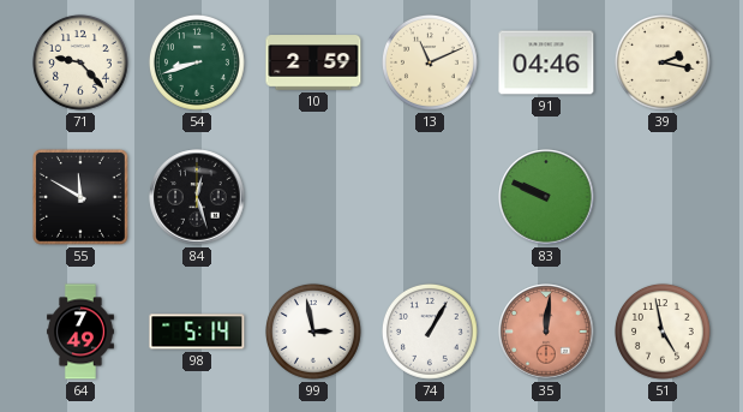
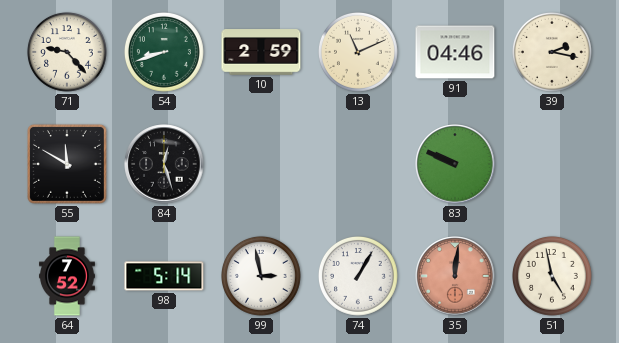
64: 7:49 -> 7:52 (67, 276)
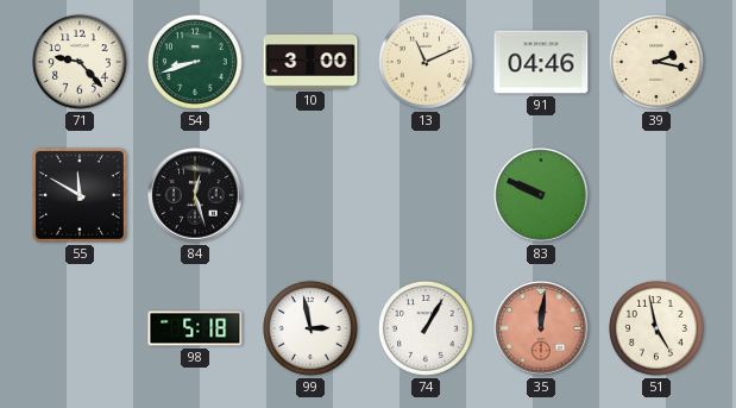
10: 2:59 -> 3:00 (310, 62)
64: 7:52 -> none (67, 276)
98: 5:14 -> 5:18 (195, 328)
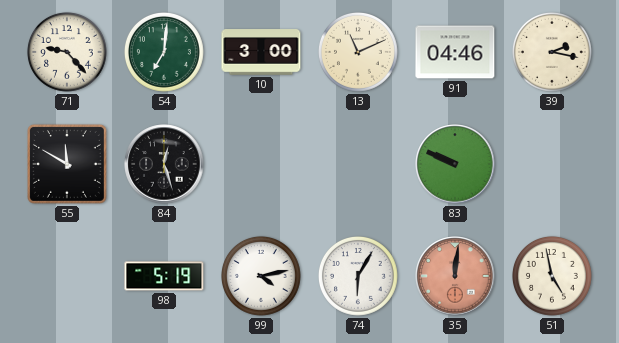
54: 8:42 -> 7:01 (164, 52)
98: 5:18 -> 5:19 (164, 276)
99: 2:58 -> 4:13 (261, 276)
74: 1:05 -> 6:05 (358, 276)
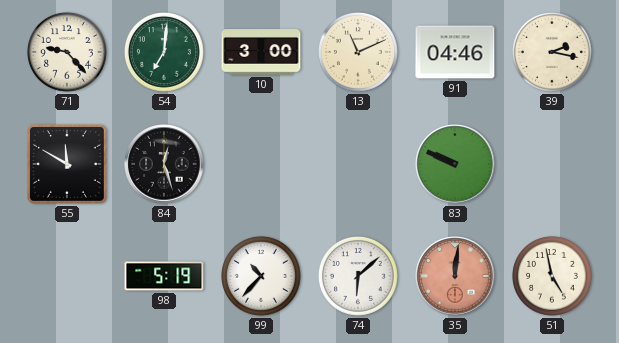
99: 4:13 -> 10:37 (261, 276)
74: 6:05 -> 6:08 (358, 276)
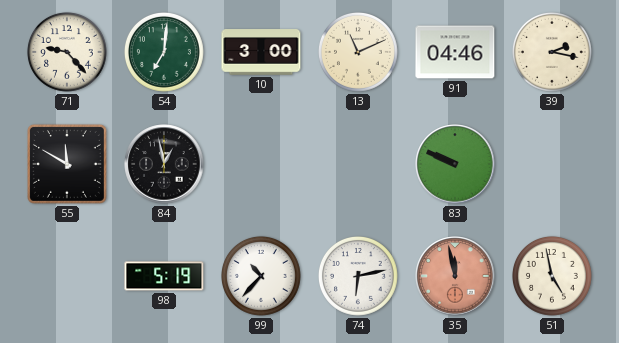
84: 12:27 -> 12:58 (164, 164)
74: 6:08 -> 6:13 (358, 276)
35: 12:01 -> 11:58 (455, 276)
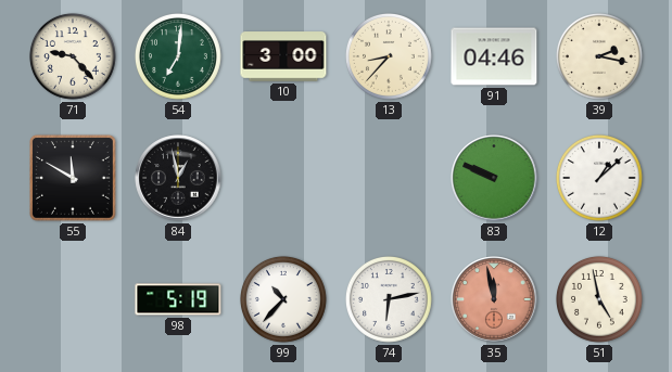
13: 11:11 -> 8:37 (389, 56)
12: none -> 1:08 (599, 178)
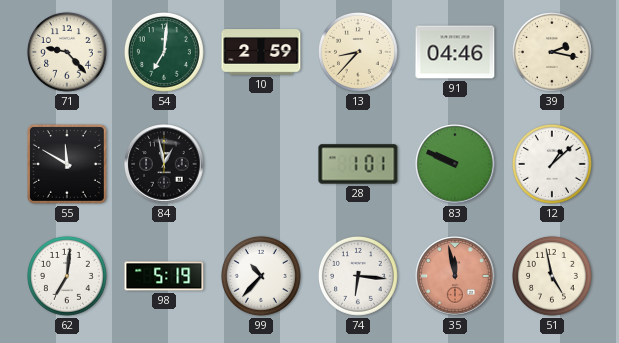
10: 3:00 -> 2:59 (261, 52)
28: none -> 1:01 (358, 164)
62: none -> 7:01 (67, 276)
74: 6:13 -> 6:16 (358, 276)
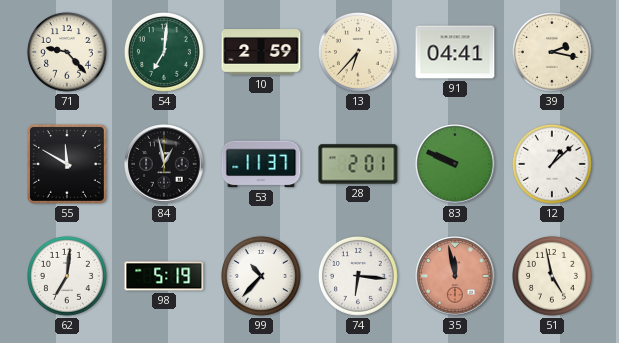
13: 8:37 -> 6:37 (358, 52)
91: 04:46 -> 04:41 (455, 52)
53: none -> 11:37 (261, 164)
28: 1:01 -> 2:01 (358, 164)
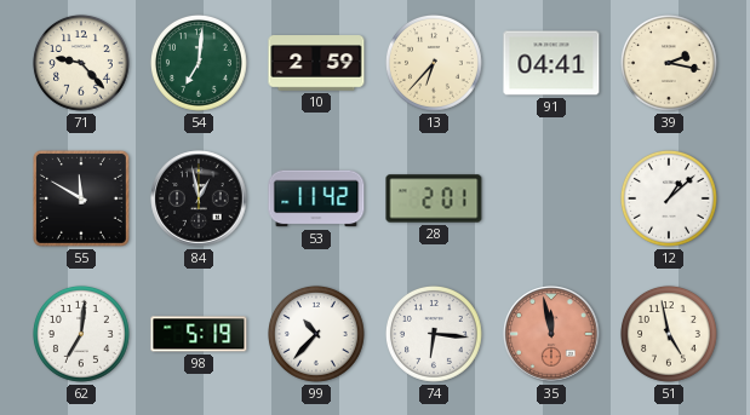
53: 11:37 -> 11:42 (316, 198)
83: 9:49 -> none (455, 164)
